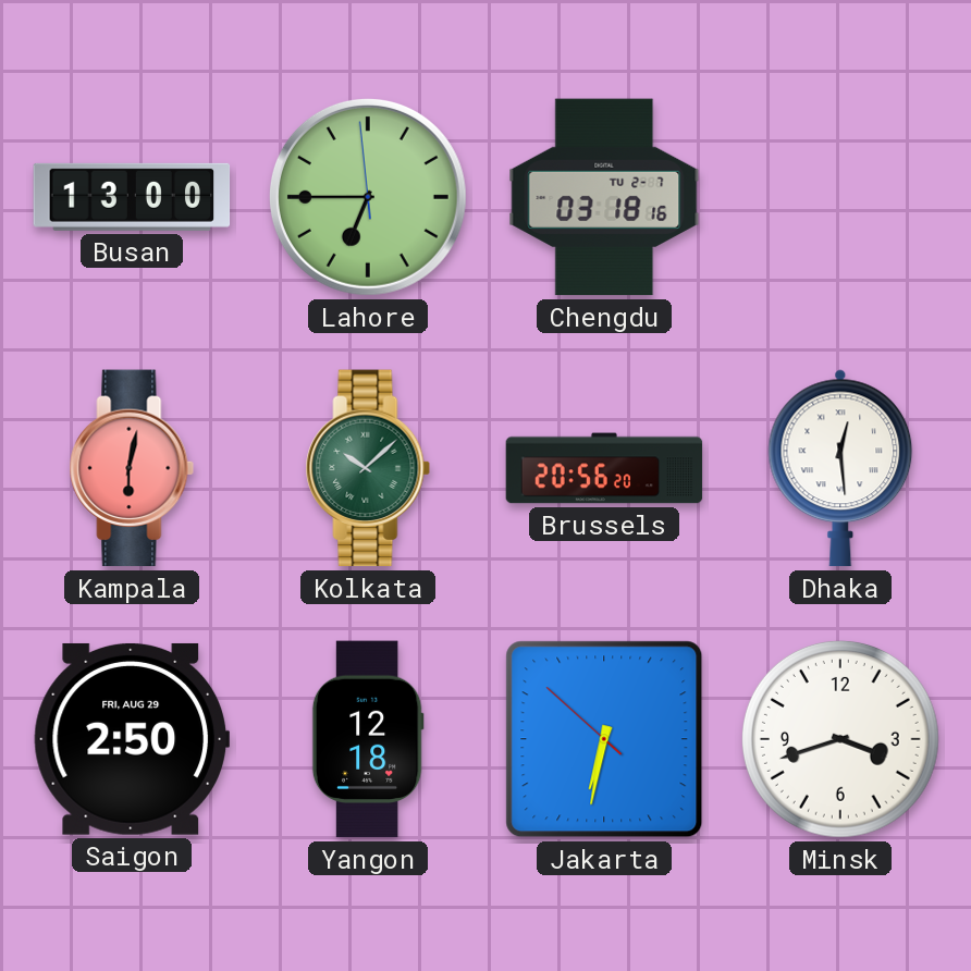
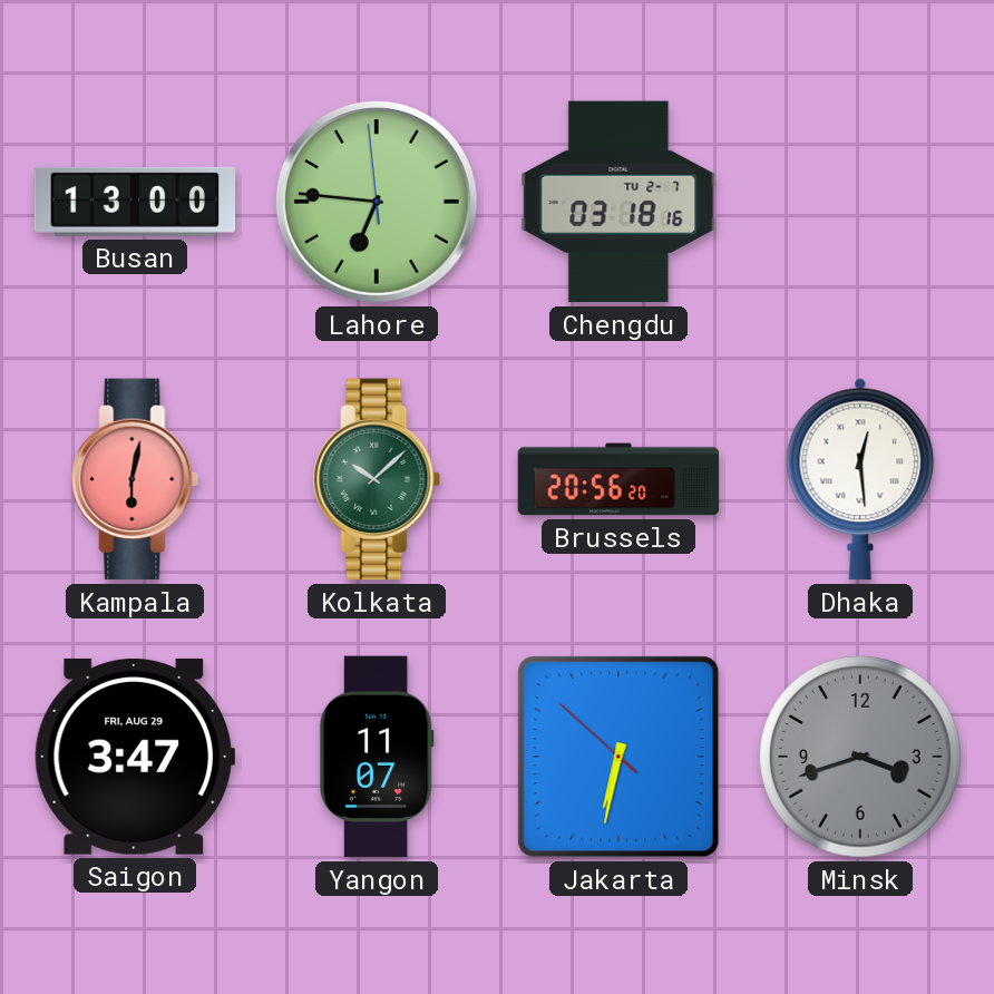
Lahore: 6:44 -> 6:45 (377, 202)
Saigon: 2:50 -> 3:47 (134, 757)
Yangon: 12:18 -> 11:07 (377, 757)
Minsk dial: white -> grey (860, 757)
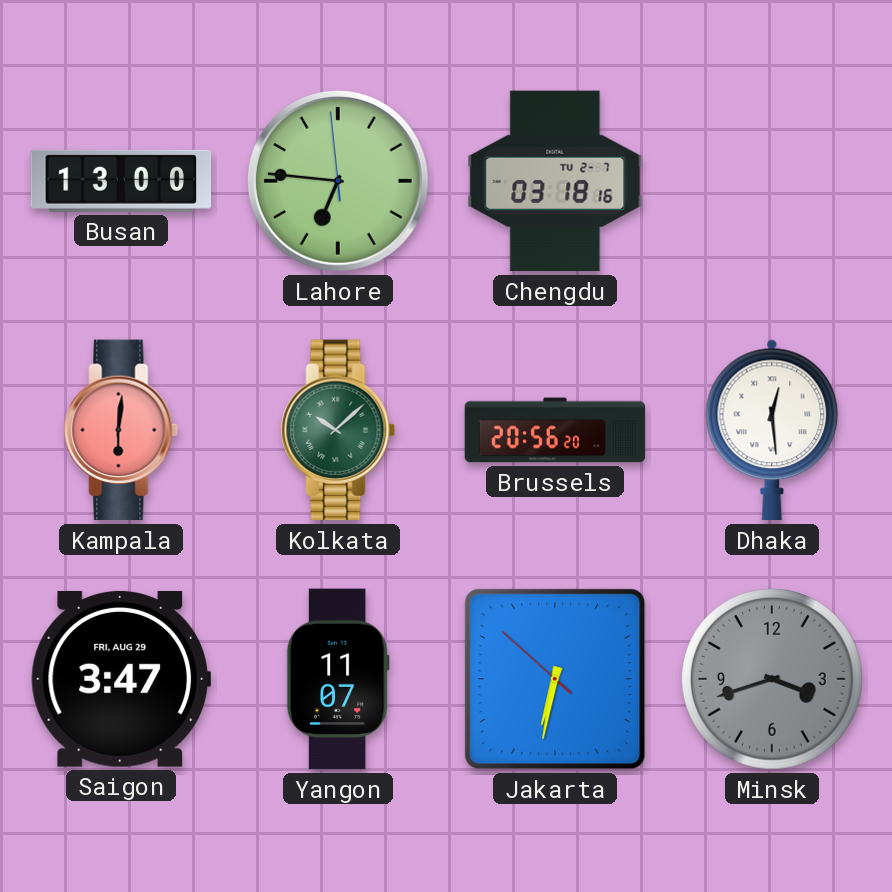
Kampala: 6:02 -> 6:01 (121, 430)
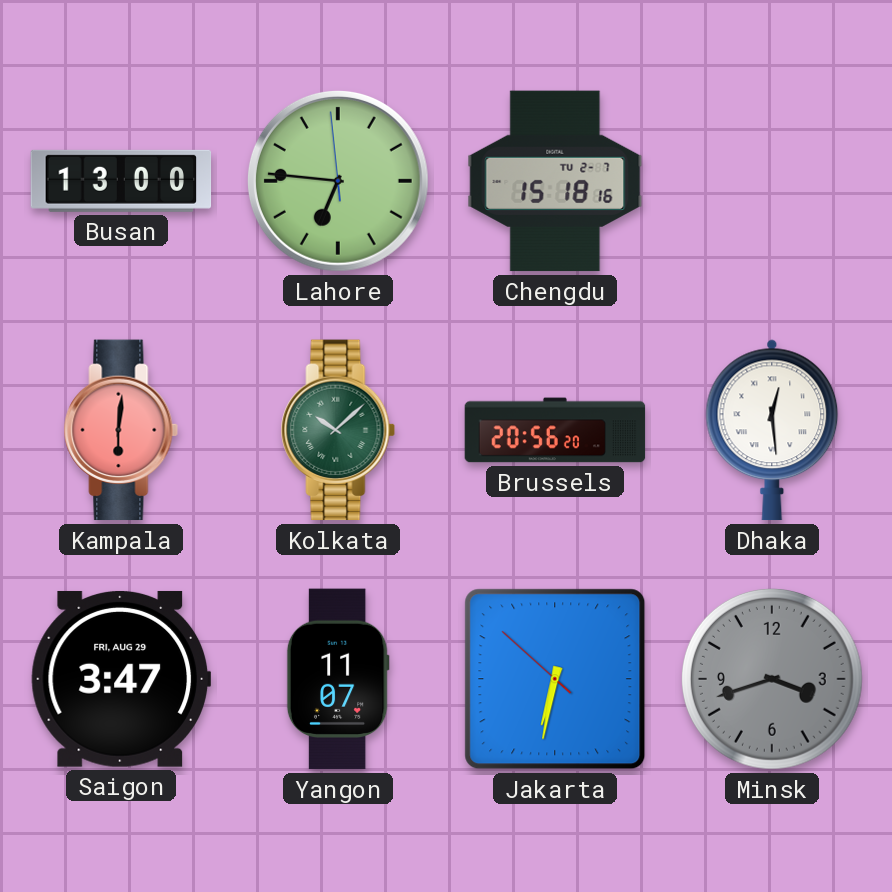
Chengdu: 03:18 -> 15:18 (555, 181)
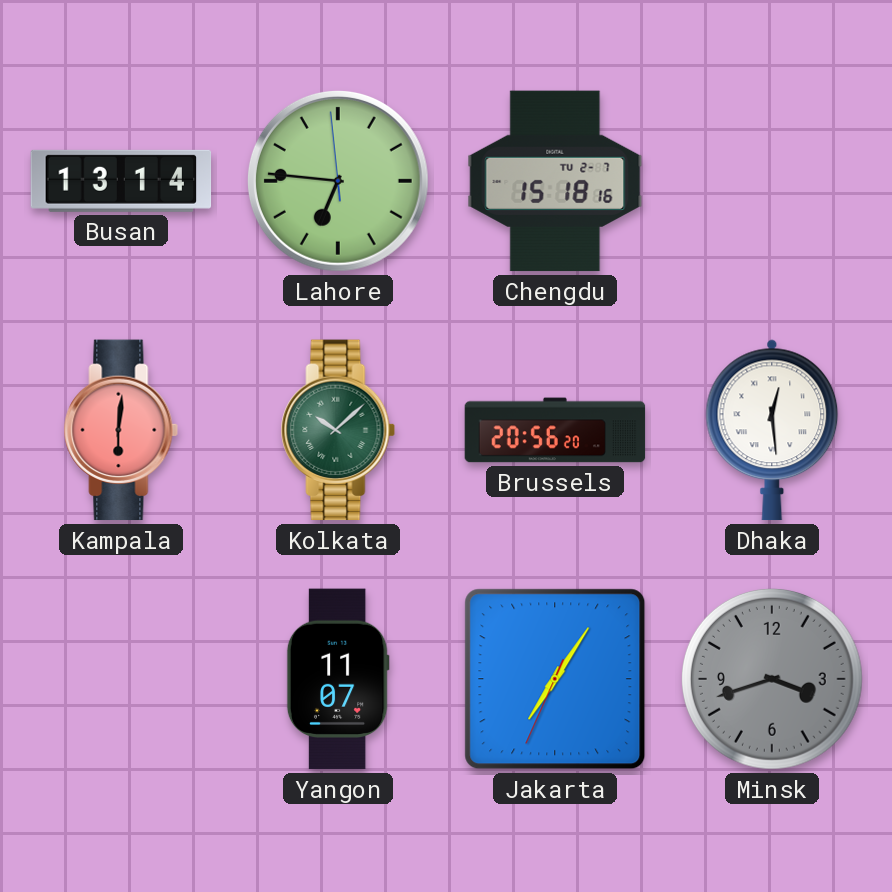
Busan: 13:00 -> 13:14 (121, 181)
Saigon: 3:47 -> none (120, 679)
Jakarta: 6:31 -> 7:05 (555, 679)
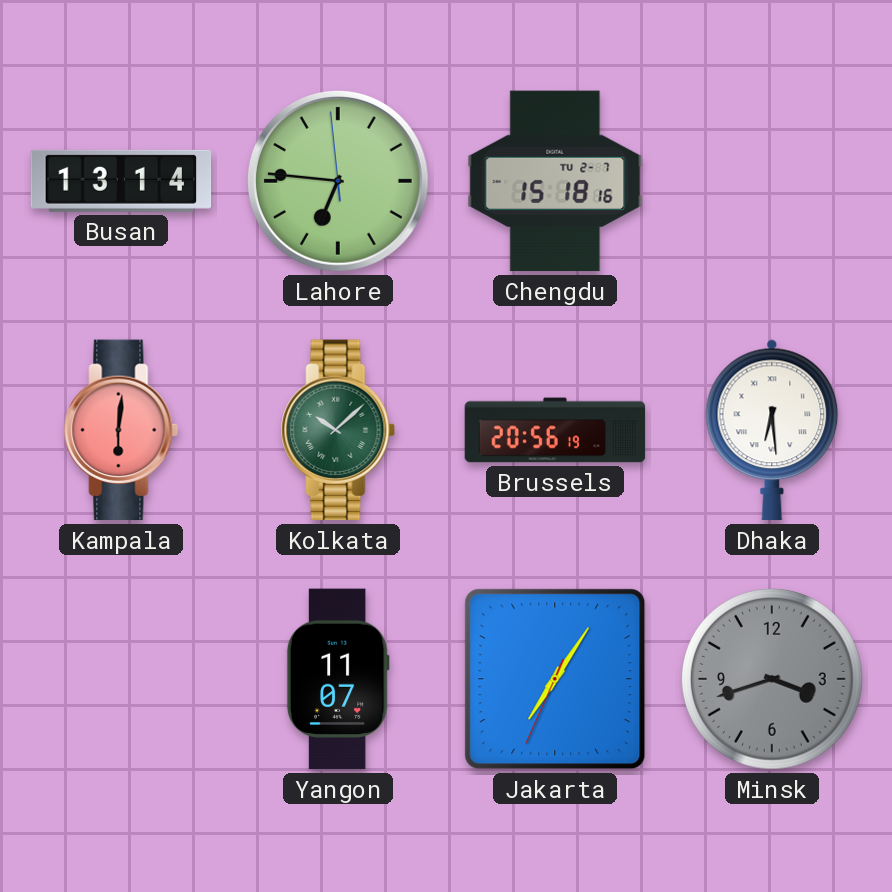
Brussels: 20:56:20 -> 20:56:19 (555, 430)
Dhaka: 12:29 -> 6:29 (772, 430)
